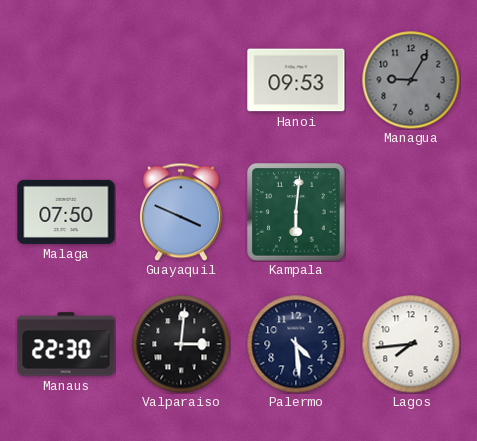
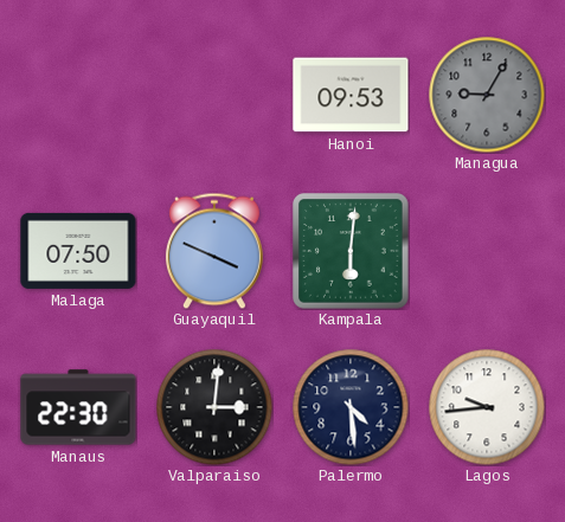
Lagos: 7:44 -> 9:44 (487, 407)
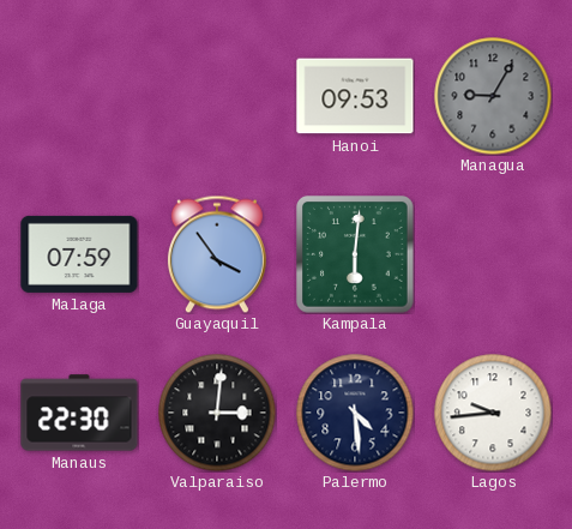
Malaga: 07:50 -> 07:59 (79, 254)
Guayaquil: 3:49 -> 3:54 (217, 254)
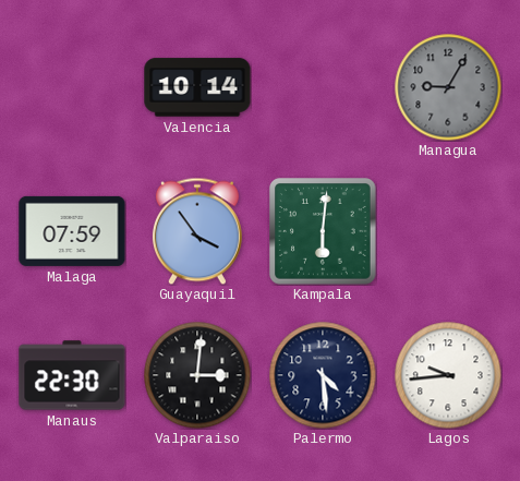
Valencia: none -> 10:14 (197, 87)
Hanoi: 09:53 -> none (355, 96)
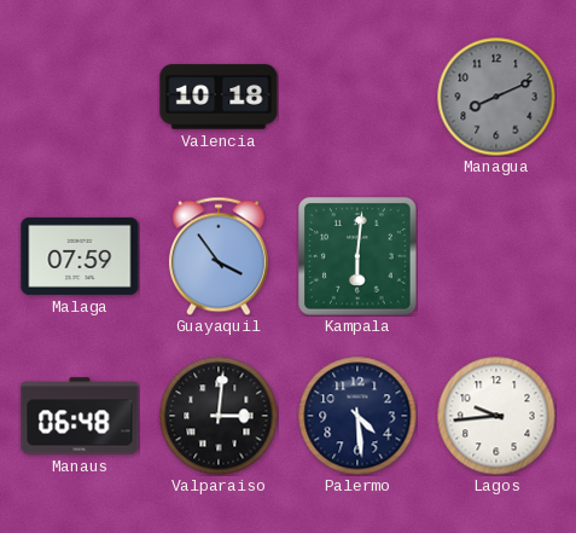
Valencia: 10:14 -> 10:18 (219, 97)
Managua: 9:05 -> 8:11 (496, 97)
Manaus: 22:30 -> 06:48 (80, 416)
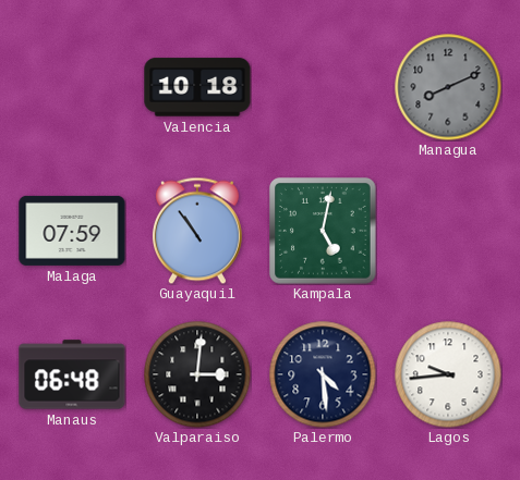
Guayaquil: 3:54 -> 10:54 (197, 231)
Kampala: 6:01 -> 5:02 (323, 231)
